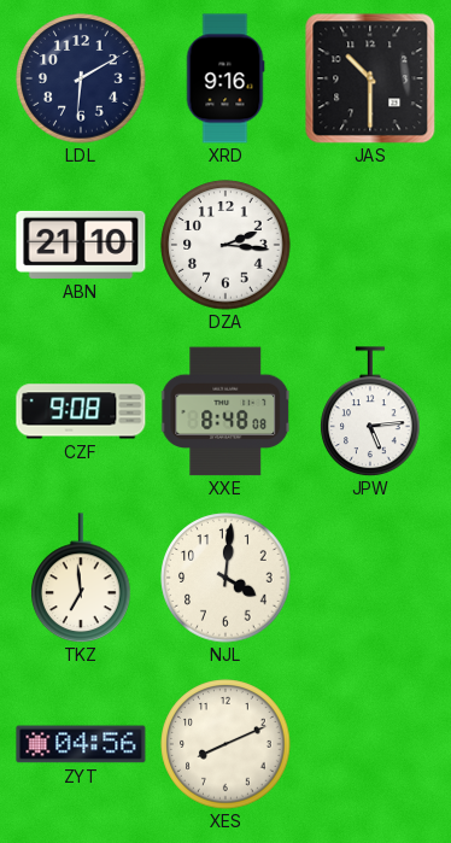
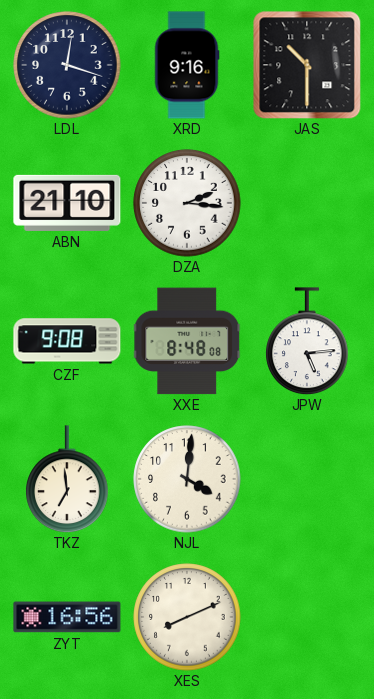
LDL: 6:10 -> 12:18 (67, 65)
ZYT: 04:56 -> 16:56 (67, 617)
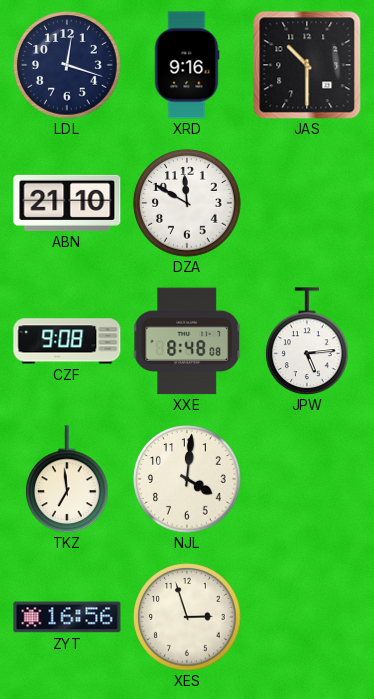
DZA: 2:16 -> 11:50 (187, 203)
XES: 8:11 -> 2:57 (187, 617)
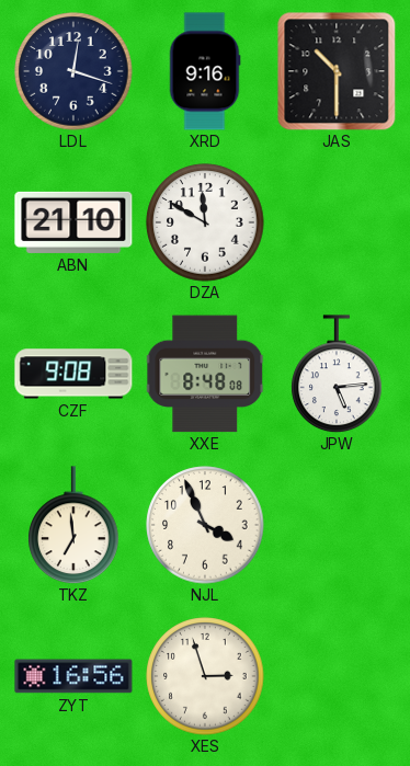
NJL: 4:01 -> 3:56 (205, 525)
